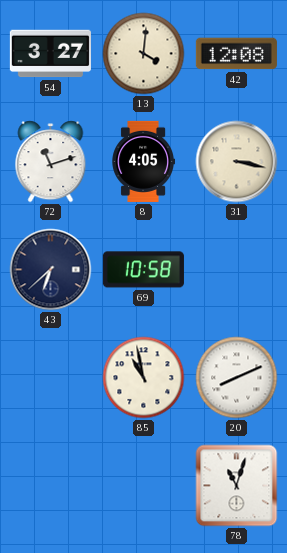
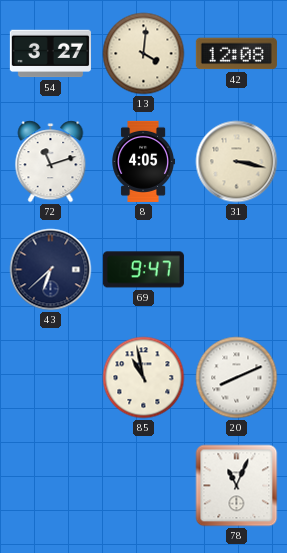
69: 10:58 -> 9:47 (143, 270)
78: 11:03 -> 11:04 (237, 486)
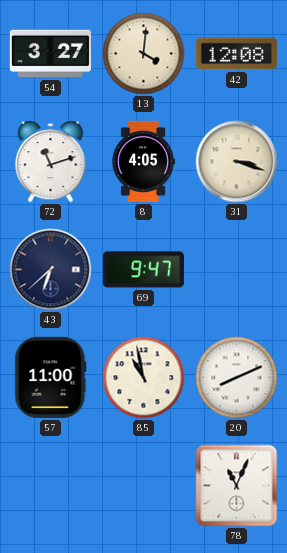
31: 3:17 -> 3:18 (237, 162)
57: none -> 11:00 (51, 377)
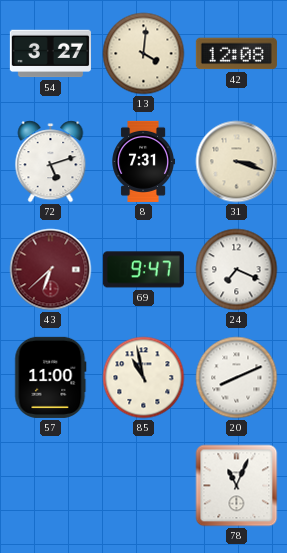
72: 11:12 -> 5:12 (51, 162)
8: 4:05 -> 7:31 (143, 161)
43 dial: navy -> burgundy (51, 270)
24: none -> 7:19 (237, 270)
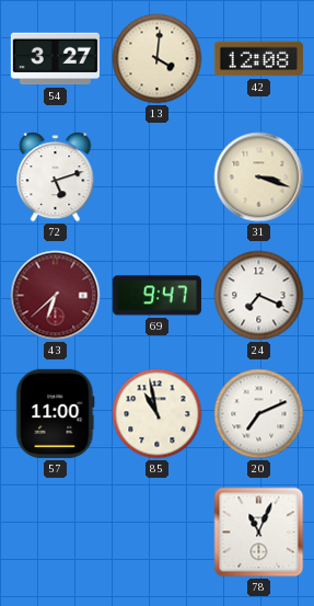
8: 7:31 -> none (143, 161)
20: 8:11 -> 7:11 (259, 414)
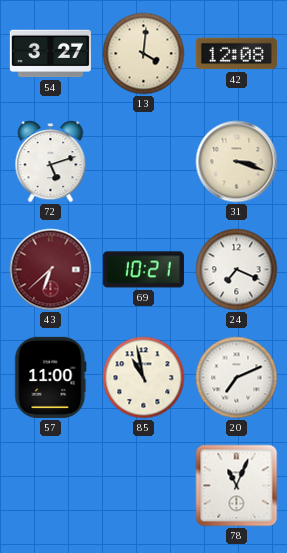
69: 9:47 -> 10:21 (143, 270)
